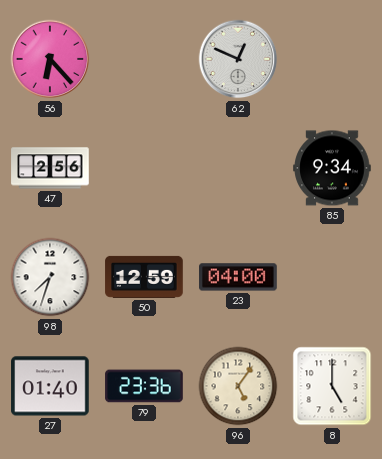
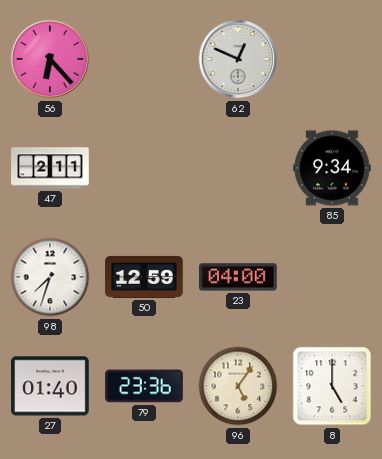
47: 2:56 -> 2:11 (50, 168)
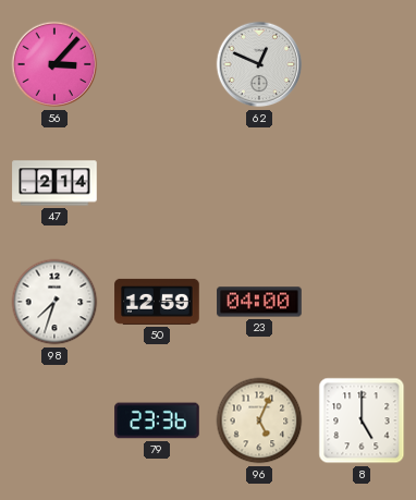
56: 6:23 -> 3:07 (54, 64)
47: 2:11 -> 2:14 (54, 183)
85: 9:34 -> none (332, 168)
27: 01:40 -> none (50, 386)
96: 5:06 -> 5:04 (259, 420)
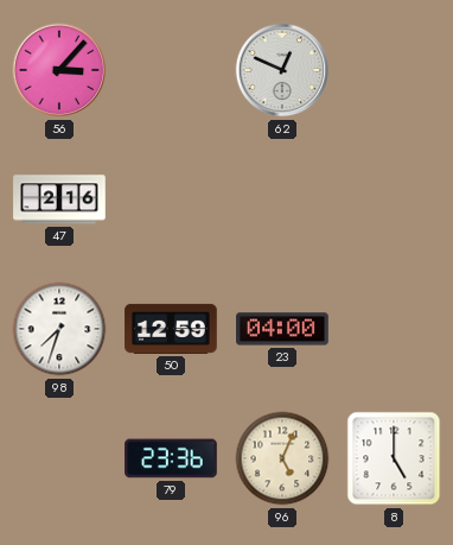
47: 2:14 -> 2:16 (59, 199)
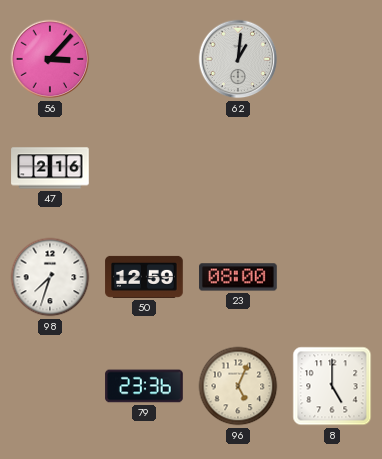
62: 12:49 -> 1:01 (238, 59)
23: 04:00 -> 08:00 (238, 277)
